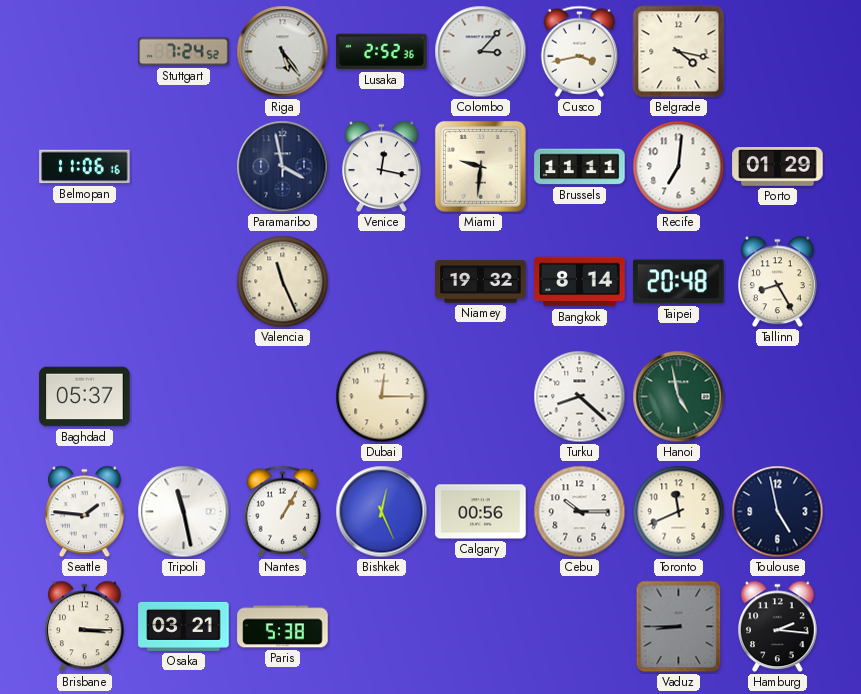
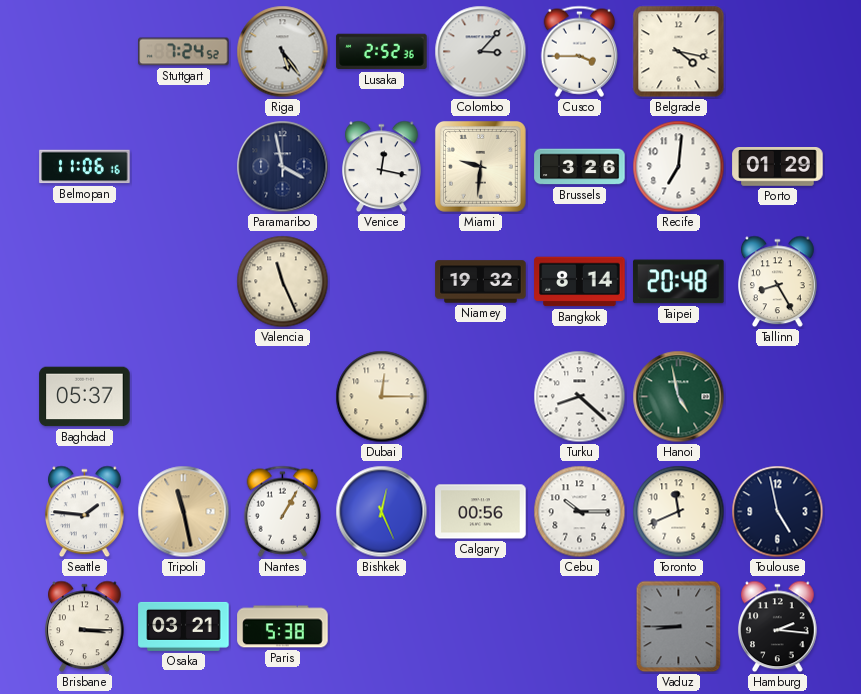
Cusco: 3:43 -> 3:45 (580, 51)
Brussels: 11:11 -> 3:26 (580, 167)
Tripoli dial: white -> champagne (184, 512)
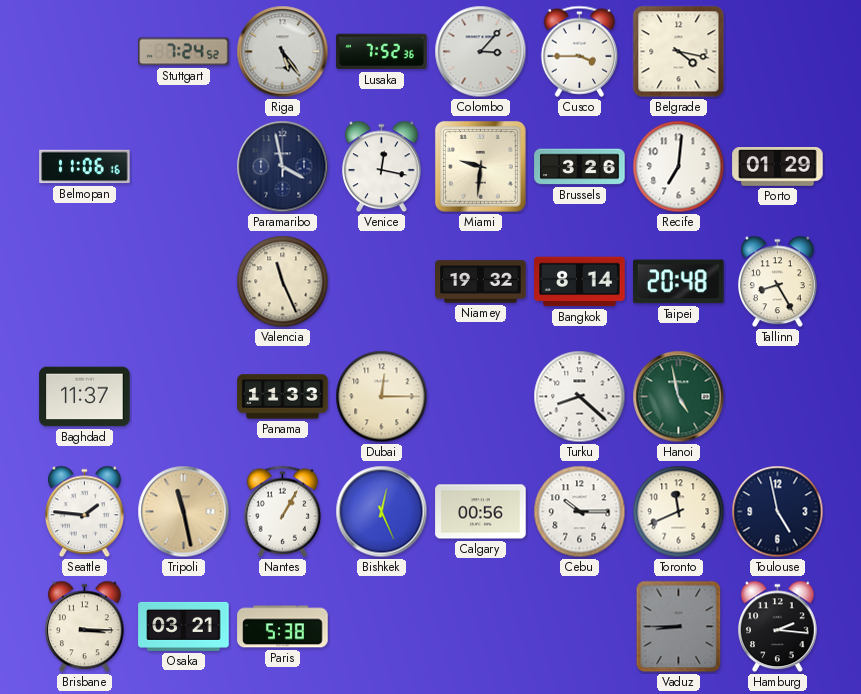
Lusaka: 2:52 -> 7:52 (382, 52)
Baghdad: 05:37 -> 11:37 (85, 397)
Panama: none -> 11:33 (283, 397)
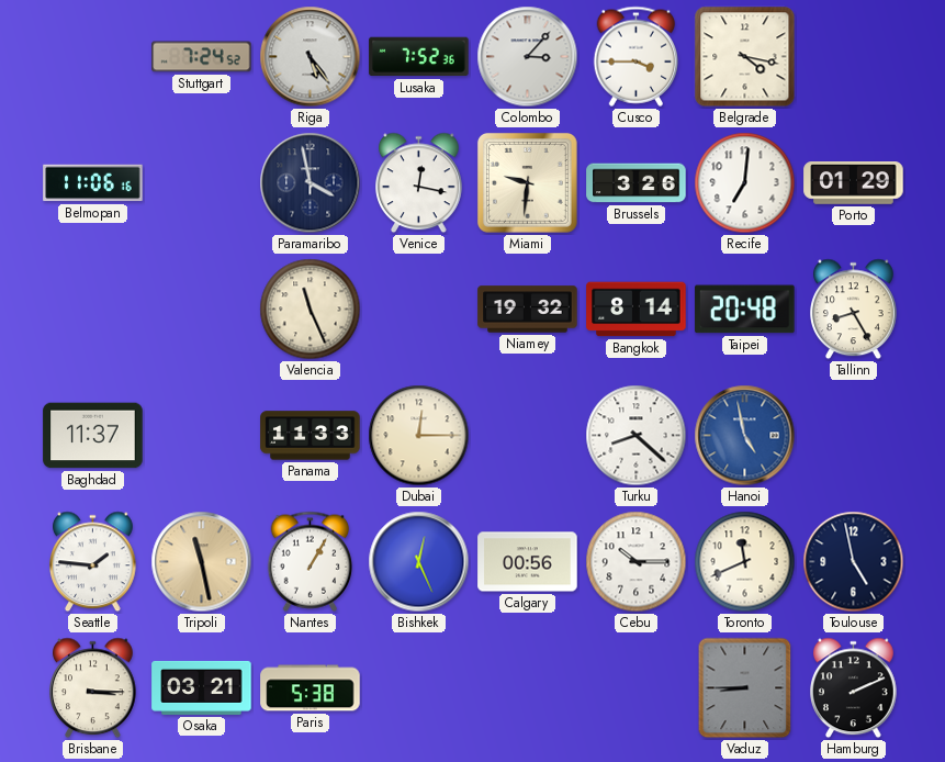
Hanoi dial: green -> blue (745, 436)
Hamburg: 2:16 -> 2:11 (854, 688)
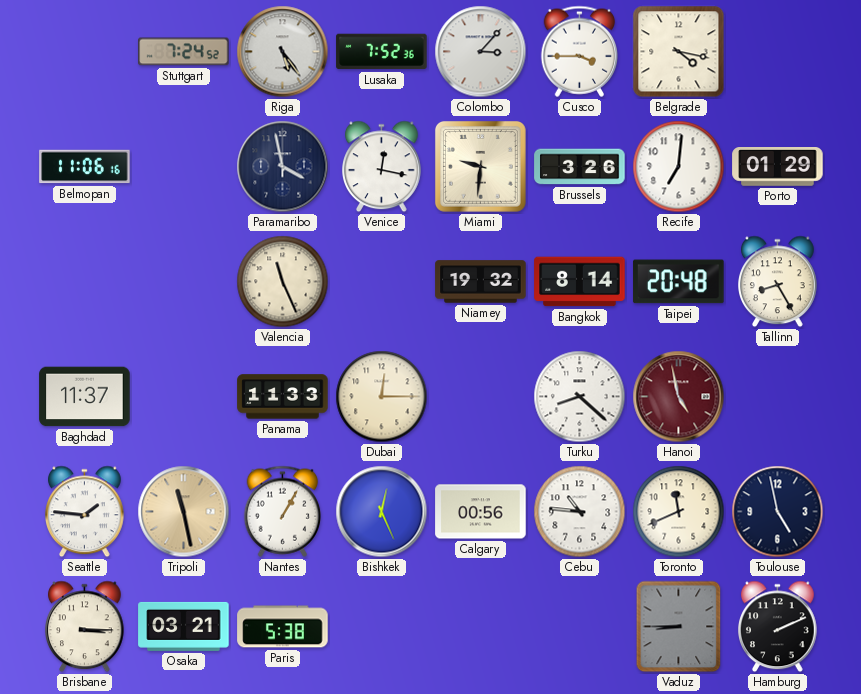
Hanoi dial: blue -> burgundy (679, 397)
Cebu: 10:15 -> 10:46 (580, 512)
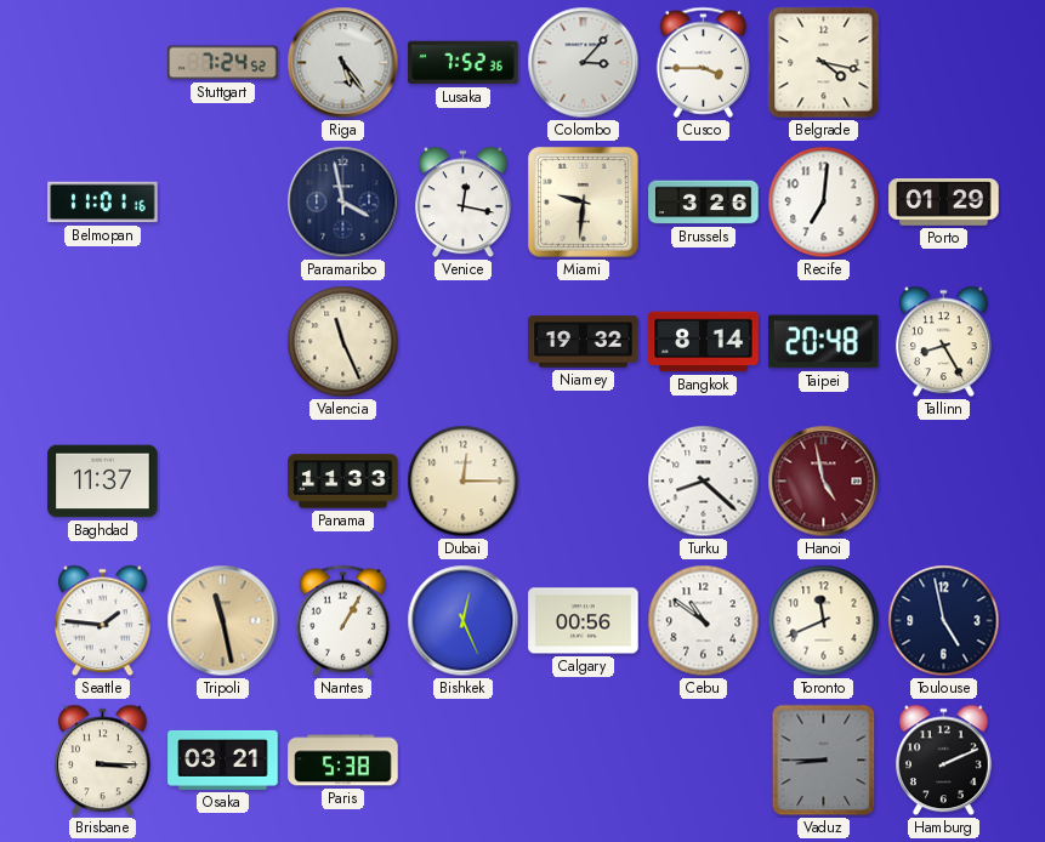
Belmopan: 11:06 -> 11:01 (103, 203)
Cebu: 10:46 -> 10:51 (704, 621)
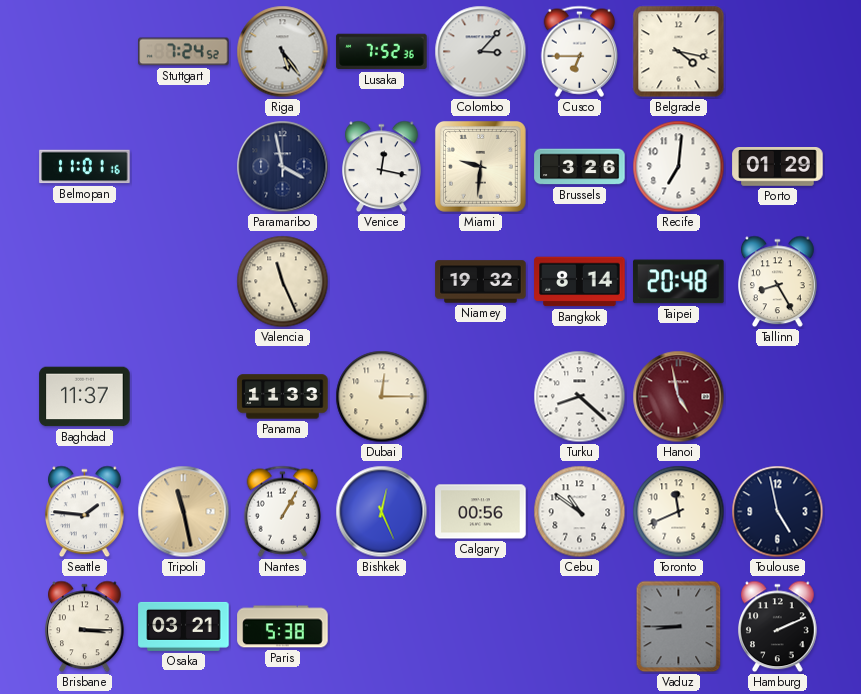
Cusco: 3:45 -> 6:45 (580, 51)
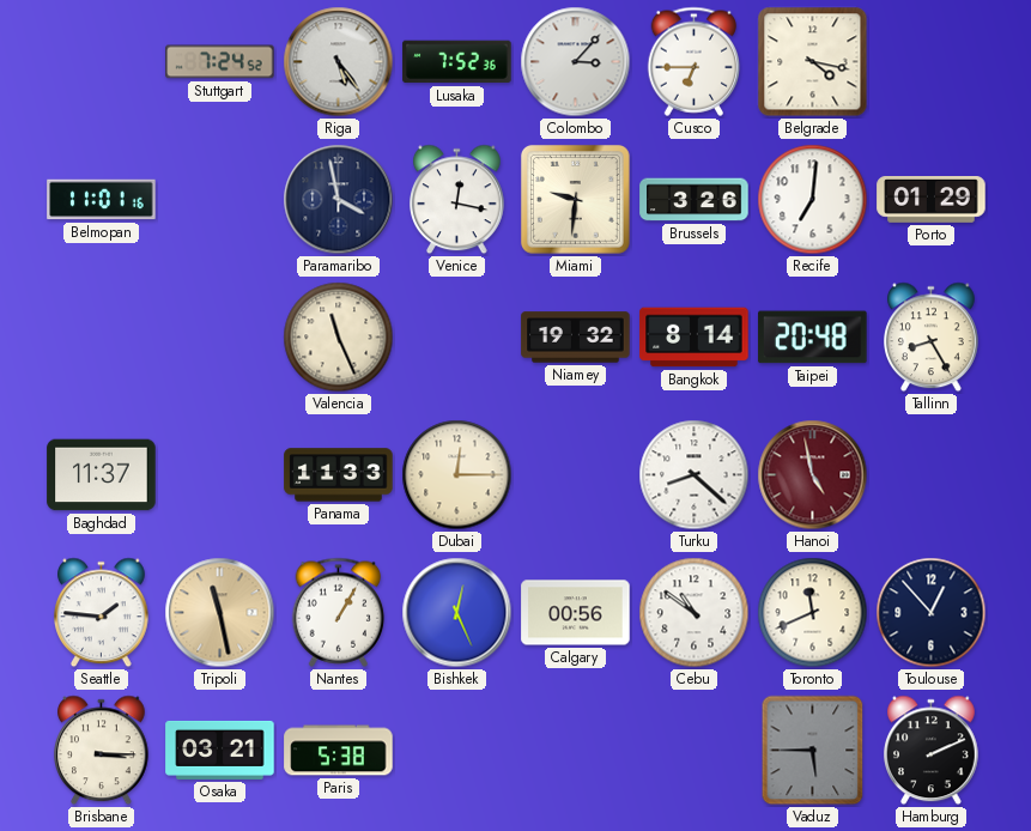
Toulouse: 4:58 -> 12:53 (932, 613)
Vaduz: 8:45 -> 5:45 (813, 751)
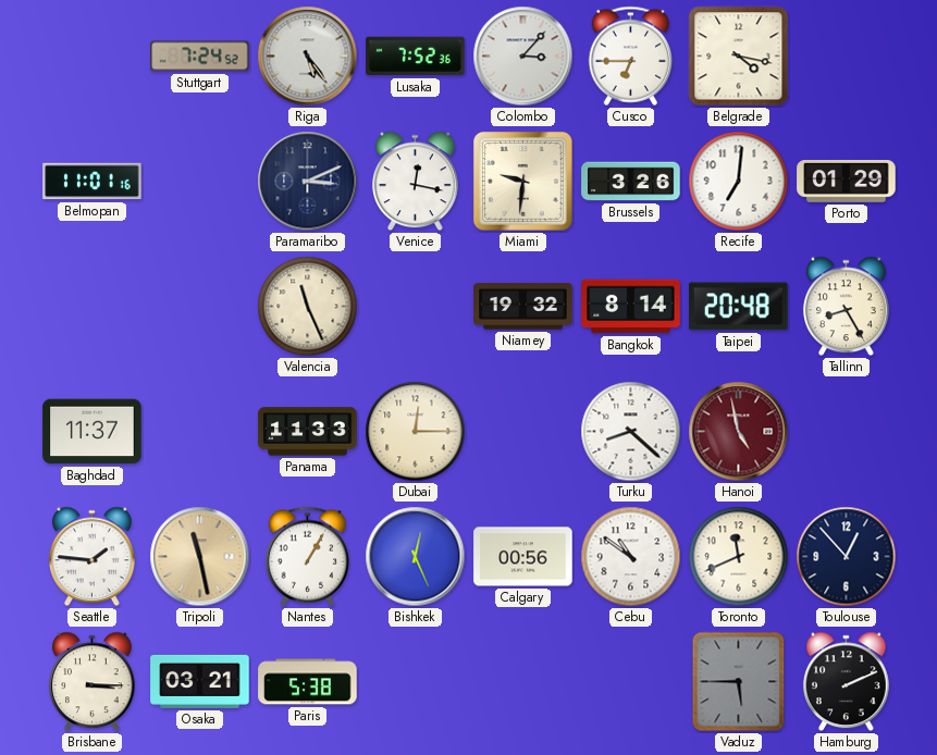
Paramaribo: 3:58 -> 3:11 (308, 182)
